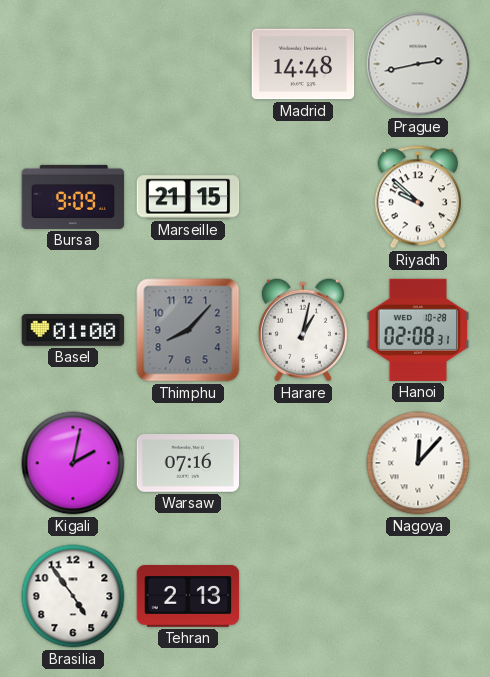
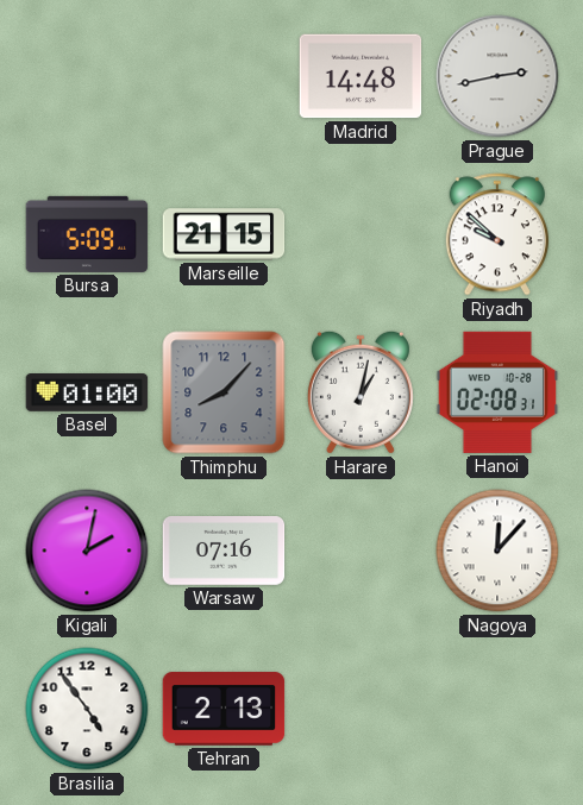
Bursa: 9:09 -> 5:09 (87, 234)
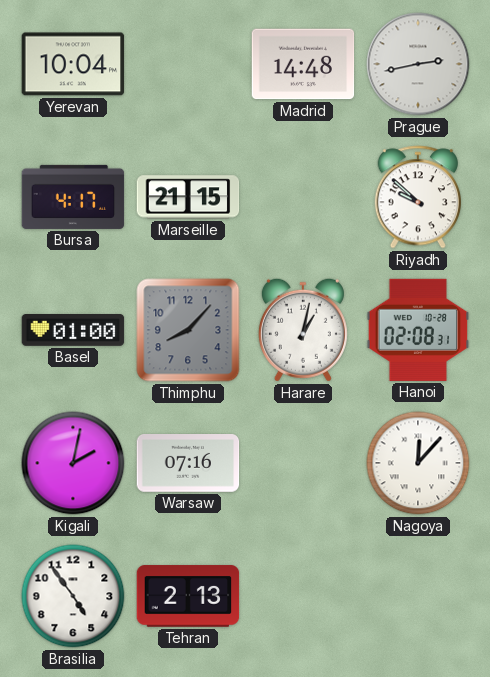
Yerevan: none -> 10:04 (73, 64)
Bursa: 5:09 -> 4:17 (73, 197)
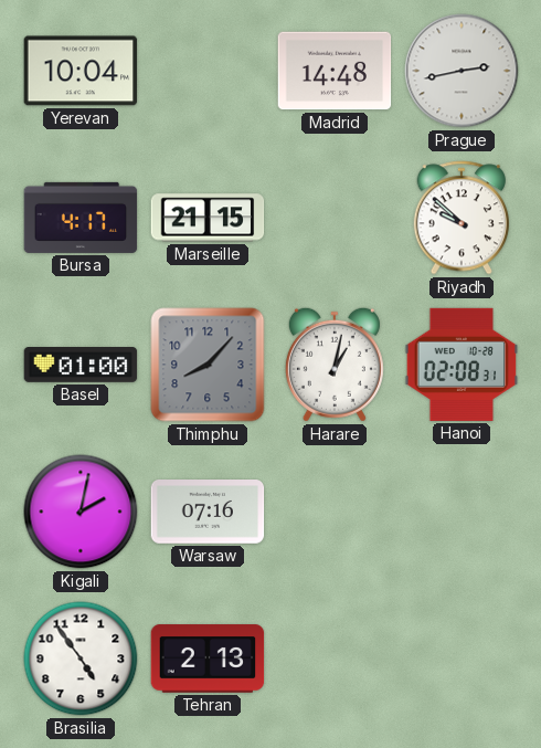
Nagoya: 12:07 -> none (418, 463)
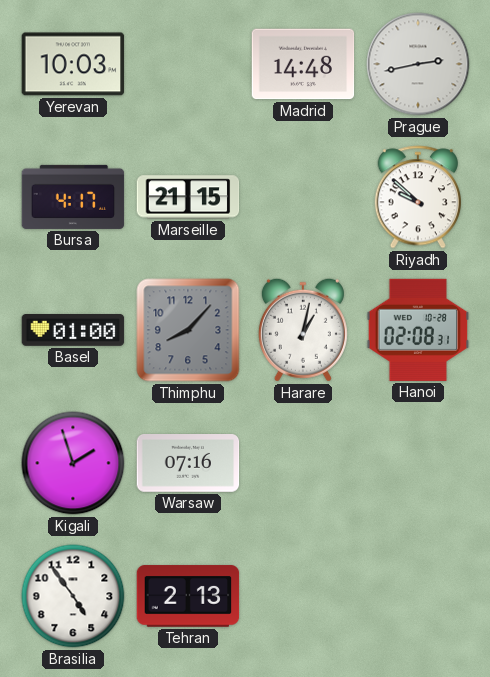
Yerevan: 10:04 -> 10:03 (73, 64)
Kigali: 2:02 -> 1:57 (73, 463)
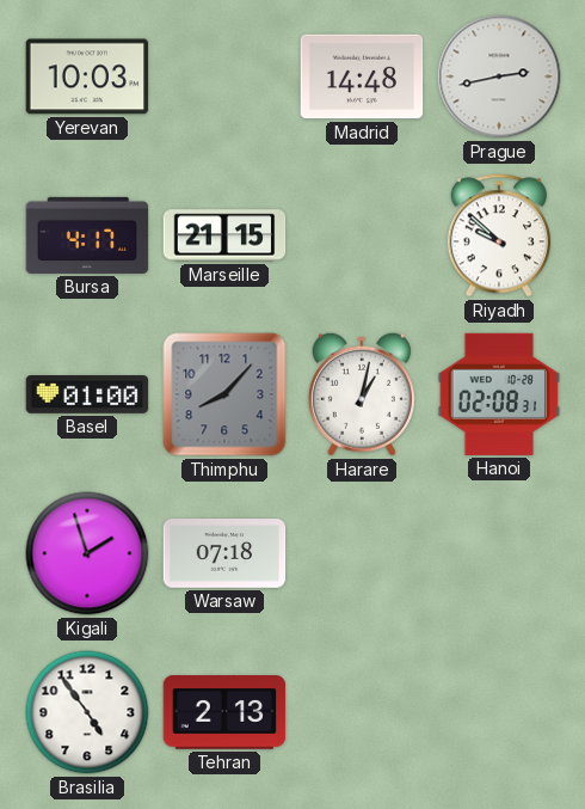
Warsaw: 07:16 -> 07:18 (224, 554)
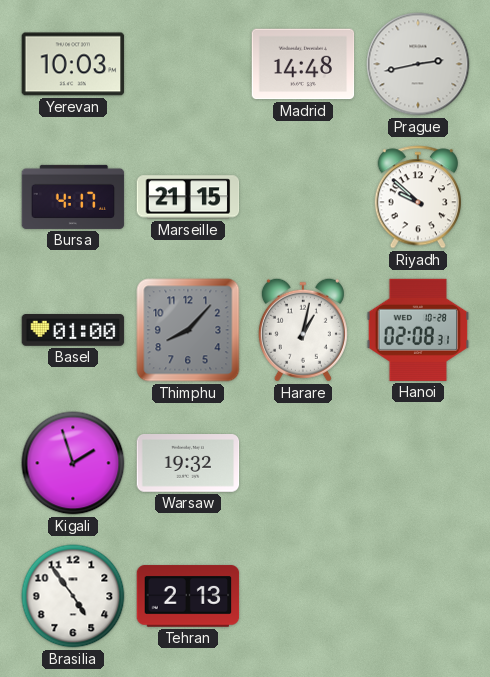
Warsaw: 07:18 -> 19:32 (188, 464)
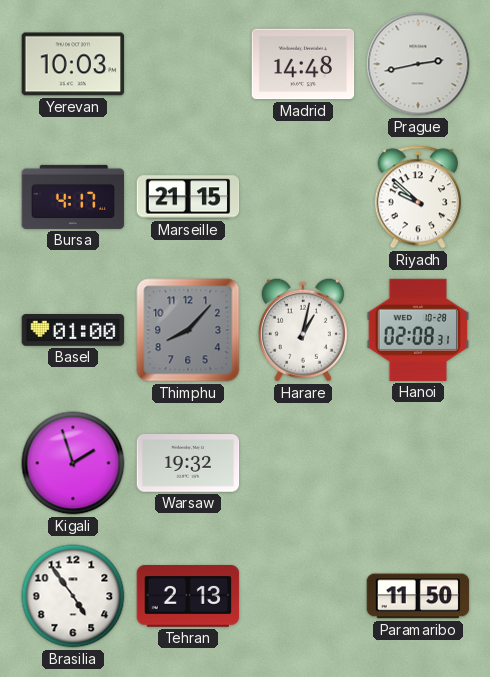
Paramaribo: none -> 11:50 (418, 596)
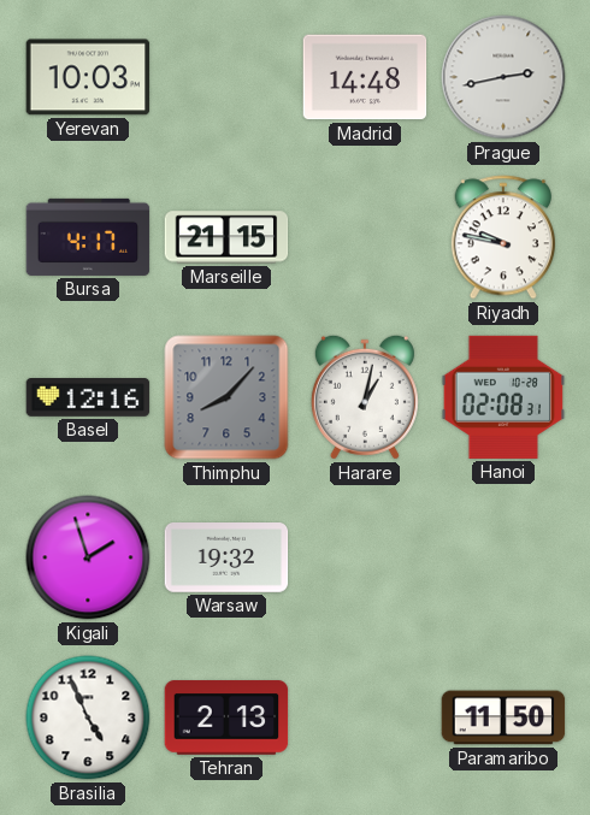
Riyadh: 9:52 -> 9:47 (502, 237)
Basel: 01:00 -> 12:16 (88, 398)
Brasilia: 4:54 -> 4:56 (88, 717)
